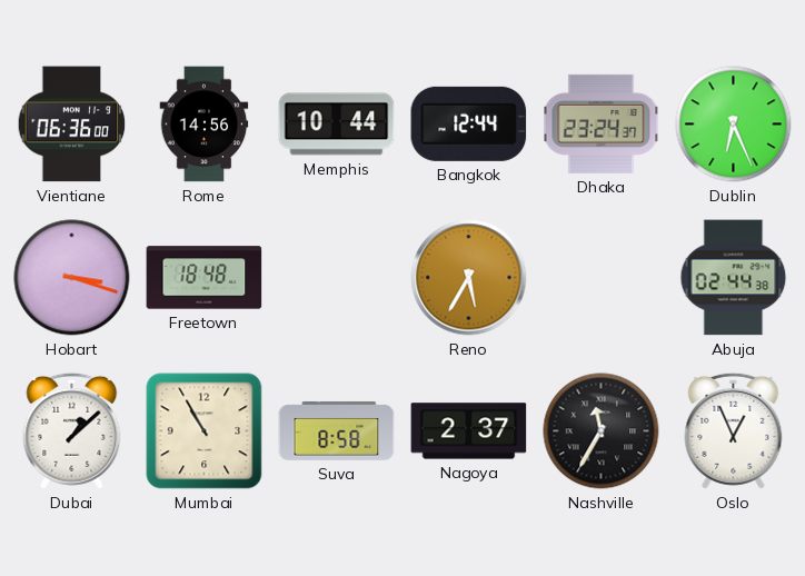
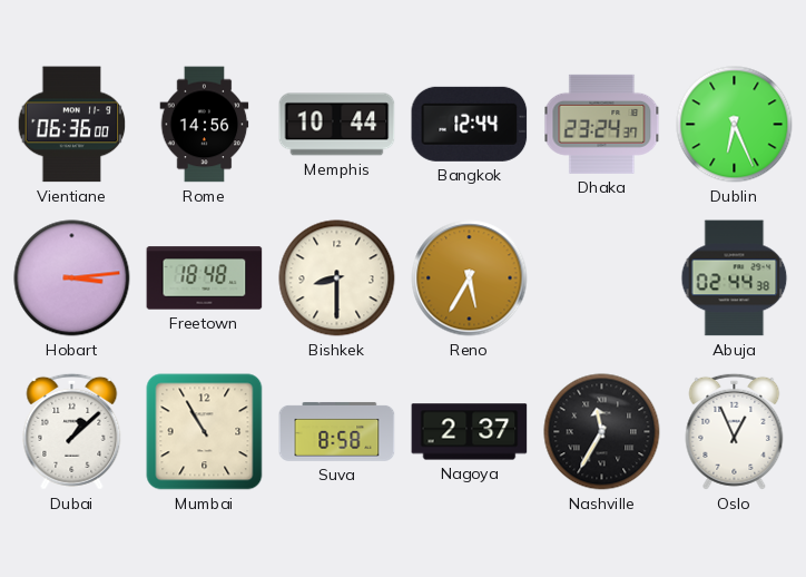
Hobart: 3:18 -> 3:14 (72, 278)
Bishkek: none -> 8:30 (337, 278)
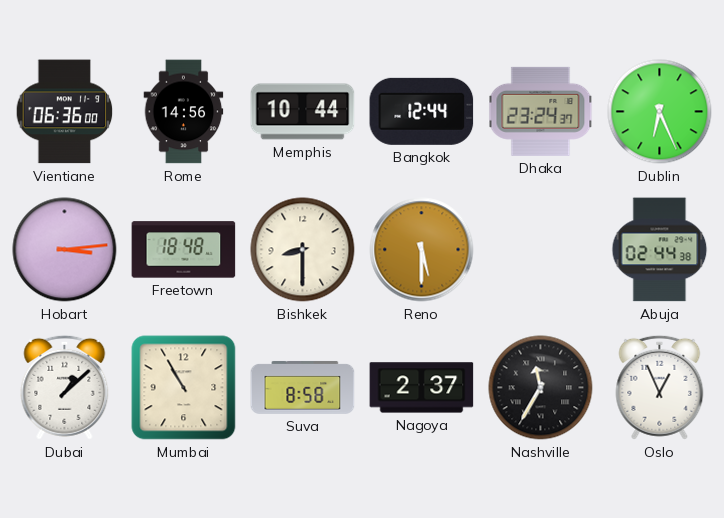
Reno: 5:35 -> 5:30 (422, 250)
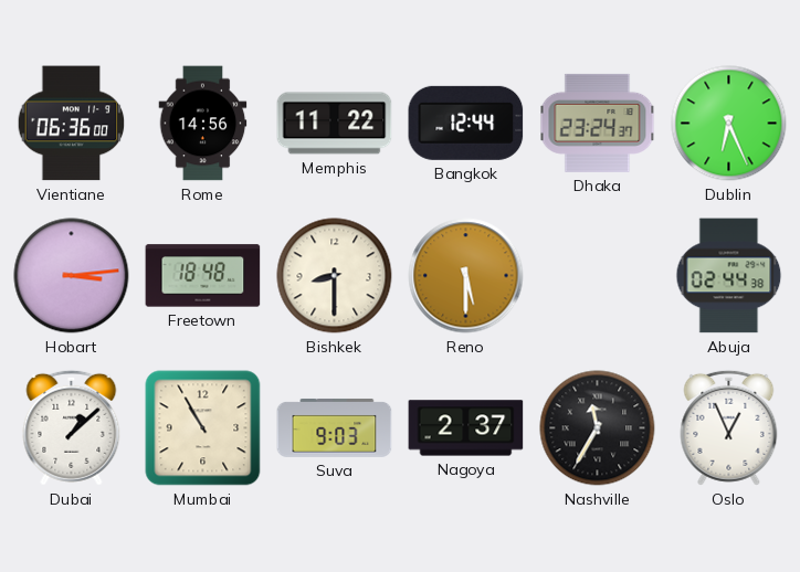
Memphis: 10:44 -> 11:22 (335, 124)
Suva: 8:58 -> 9:03 (335, 427)
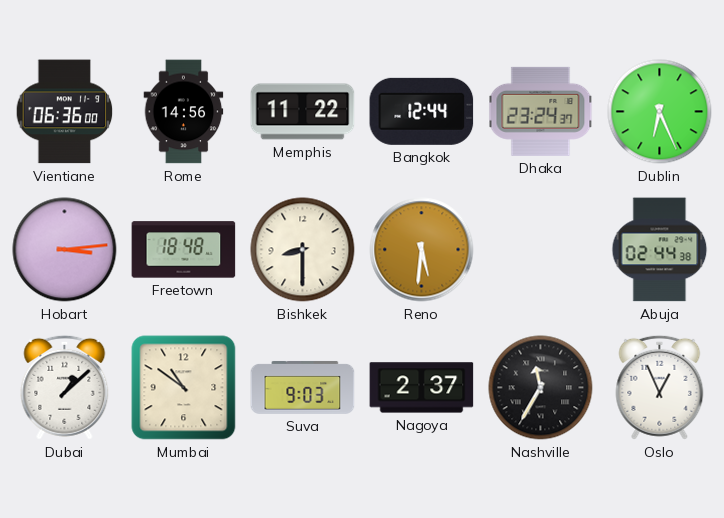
Reno: 5:30 -> 5:31 (422, 250)
Mumbai: 10:55 -> 10:51 (184, 388)
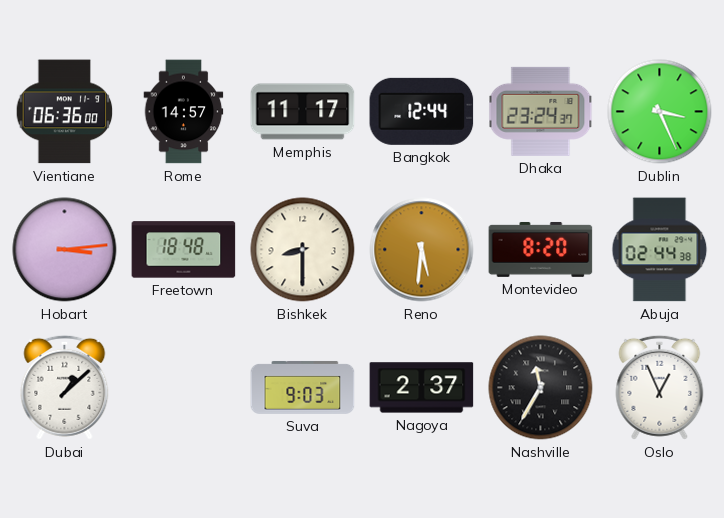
Rome: 14:56 -> 14:57 (184, 112)
Memphis: 11:22 -> 11:17 (303, 112)
Dublin: 6:26 -> 3:26 (660, 112)
Montevideo: none -> 8:20 (541, 249)
Mumbai: 10:51 -> none (184, 388)
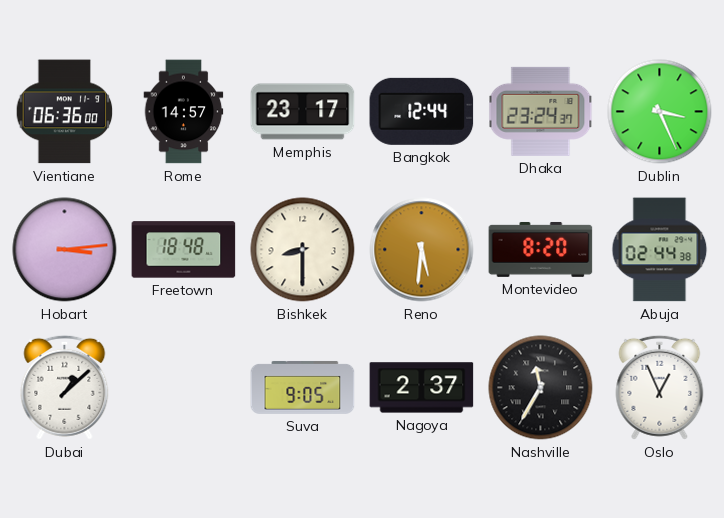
Memphis: 11:17 -> 23:17 (303, 112)
Suva: 9:03 -> 9:05 (303, 387)
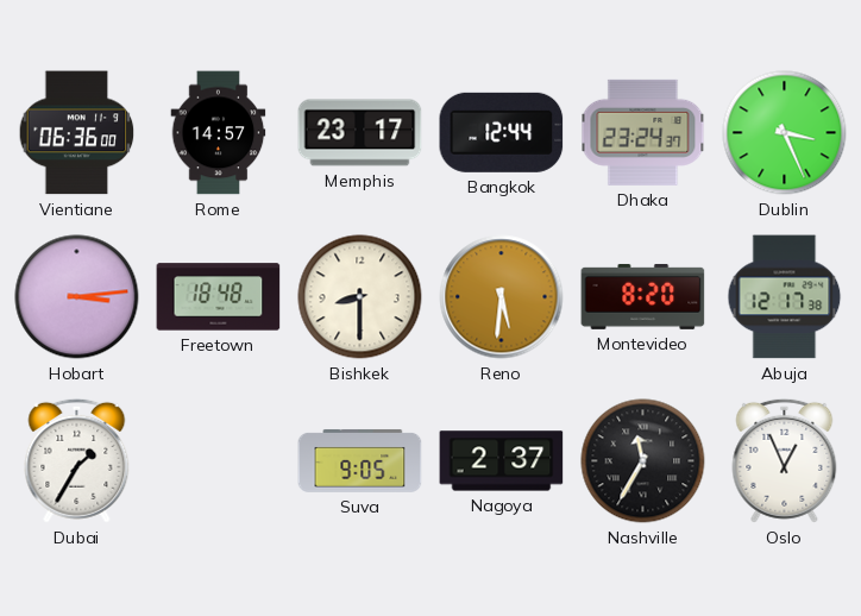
Abuja: 02:44 -> 12:17 (785, 297)
Dubai: 1:08 -> 1:35 (77, 460)
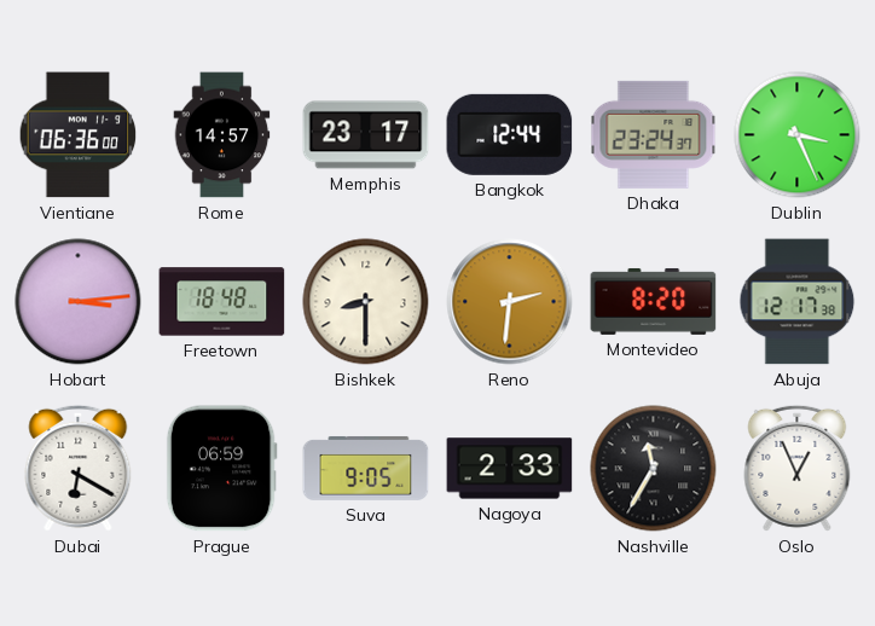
Reno: 5:31 -> 2:31 (510, 302)
Dubai: 1:35 -> 6:20 (79, 468)
Prague: none -> 06:59 (221, 469)
Nagoya: 2:37 -> 2:33 (510, 469)
